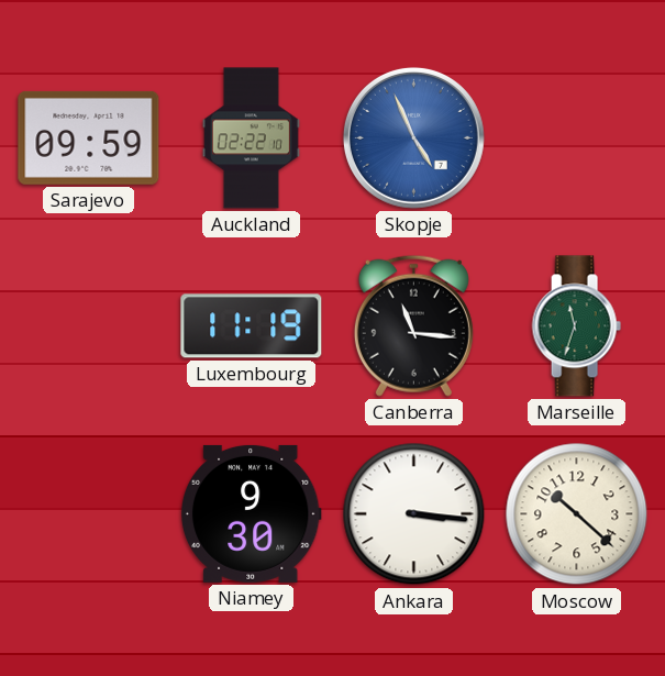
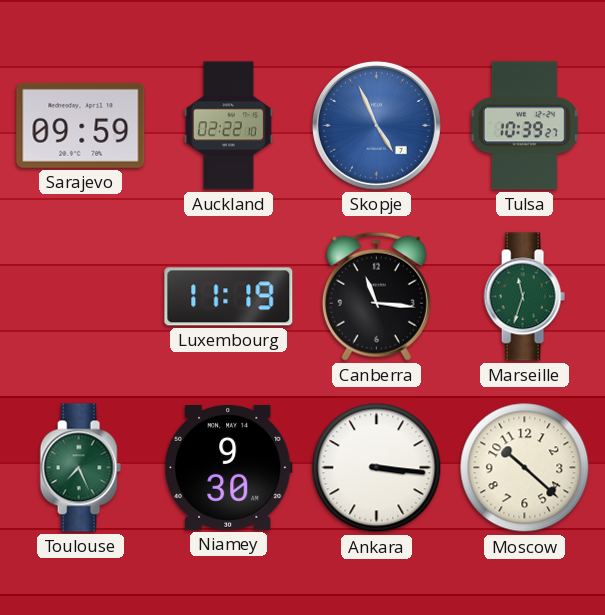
Tulsa: none -> 10:39 (524, 126)
Toulouse: none -> 7:26 (80, 468)
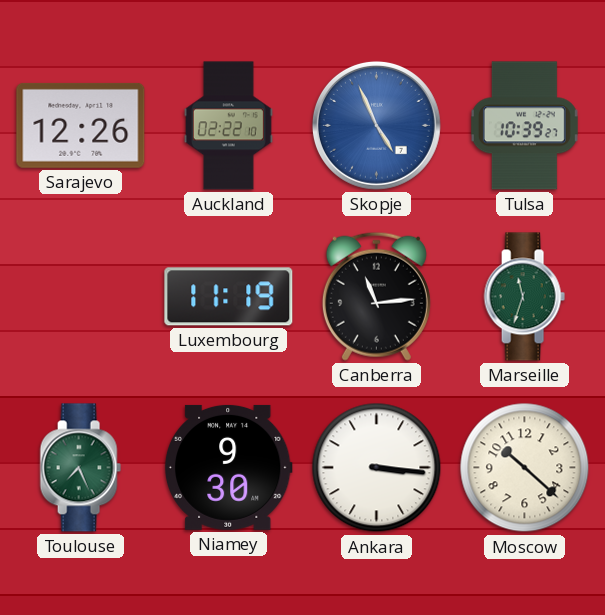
Sarajevo: 09:59 -> 12:26 (81, 125)
Canberra: 11:16 -> 11:14 (376, 296)
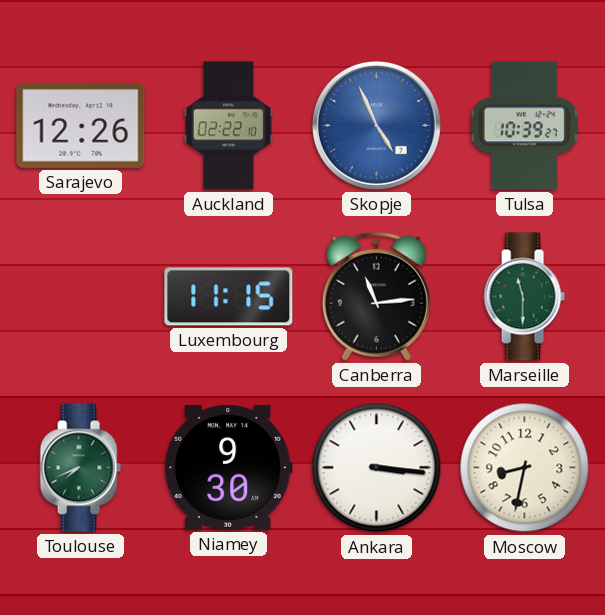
Luxembourg: 11:19 -> 11:15 (229, 297)
Marseille: 11:33 -> 11:30 (524, 297)
Toulouse: 7:26 -> 7:41 (80, 468)
Moscow: 10:22 -> 8:32 (525, 468)
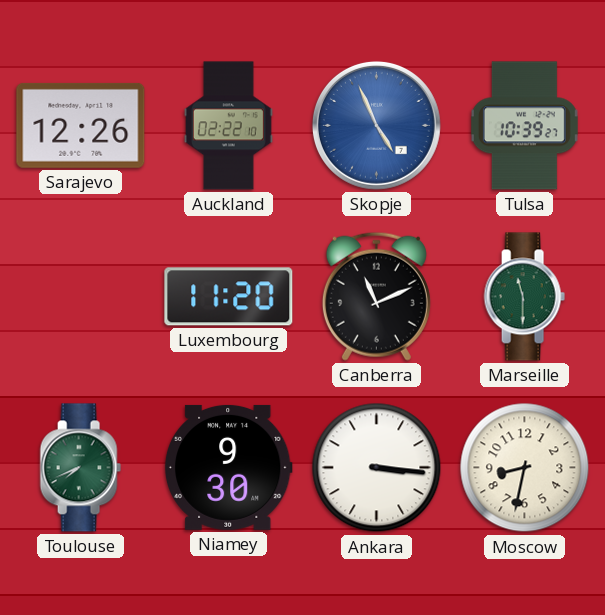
Luxembourg: 11:15 -> 11:20 (229, 297)
Canberra: 11:14 -> 11:11 (376, 296)
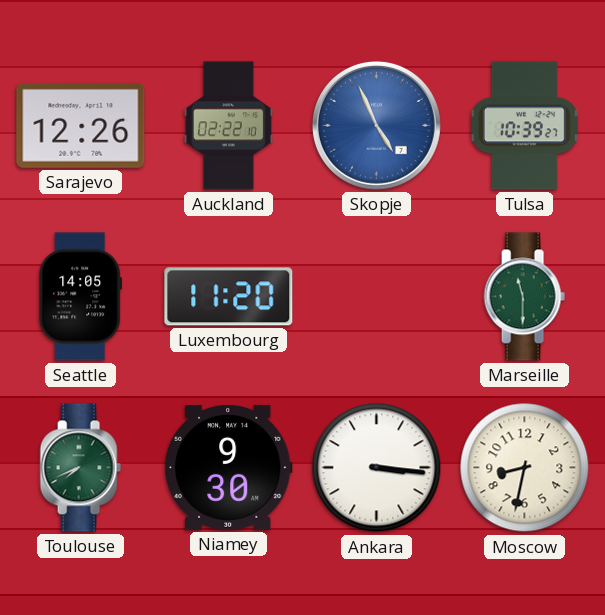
Seattle: none -> 14:05 (80, 297)
Canberra: 11:11 -> none (376, 296)
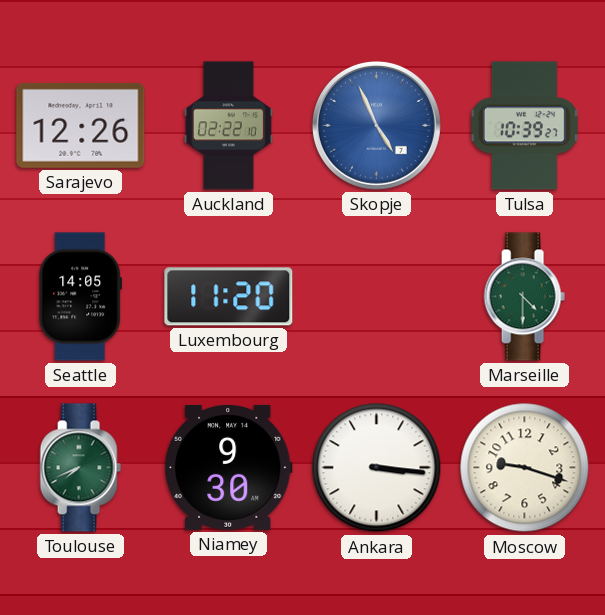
Marseille: 11:30 -> 4:30 (524, 297)
Moscow: 8:32 -> 9:18 (525, 468)
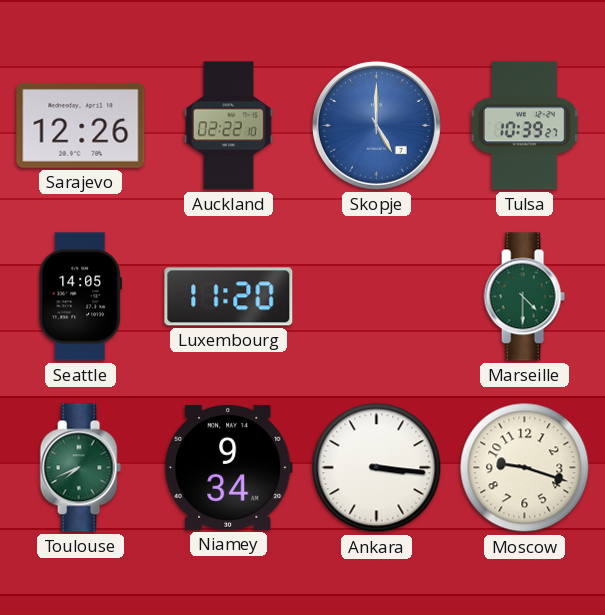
Skopje: 4:56 -> 5:00 (376, 125)
Niamey: 9:30 -> 9:34 (228, 467)
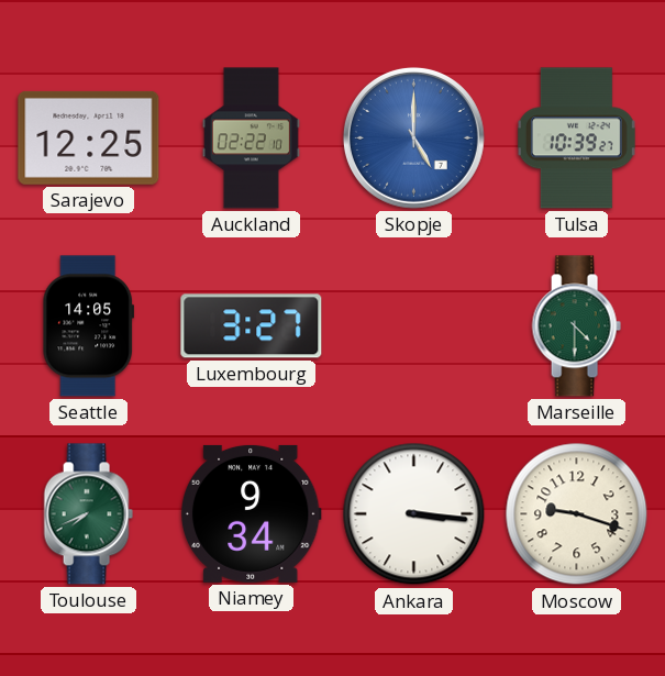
Sarajevo: 12:26 -> 12:25 (89, 137)
Luxembourg: 11:20 -> 3:27 (252, 326)
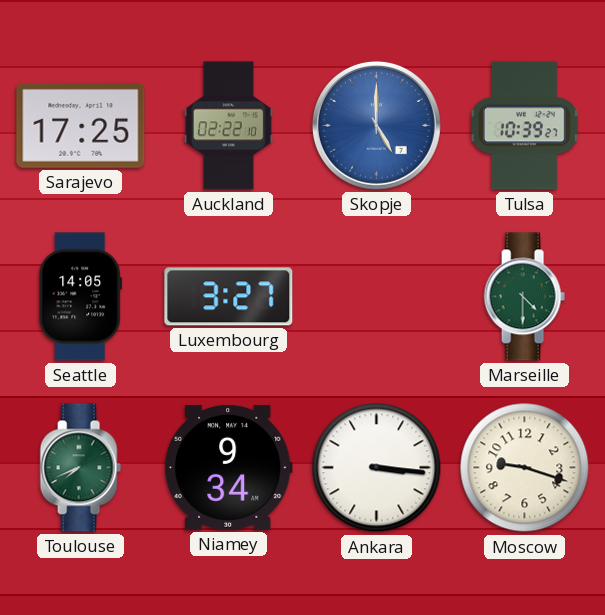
Sarajevo: 12:25 -> 17:25 (81, 125)
